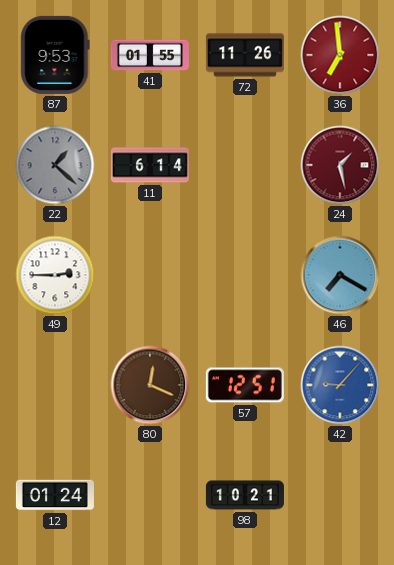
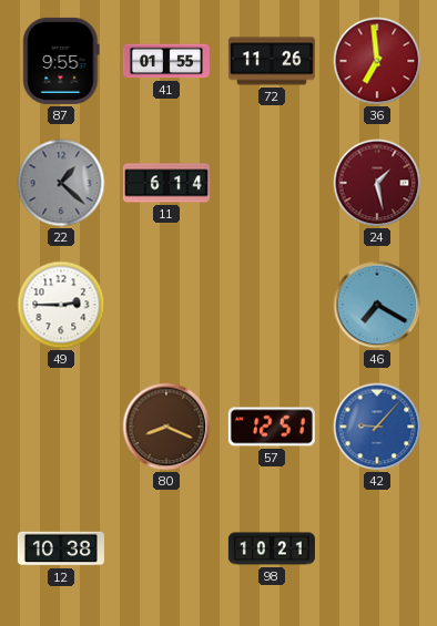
87: 9:53 -> 9:55 (61, 61)
80: 12:19 -> 8:19 (166, 427)
12: 01:24 -> 10:38 (61, 548)
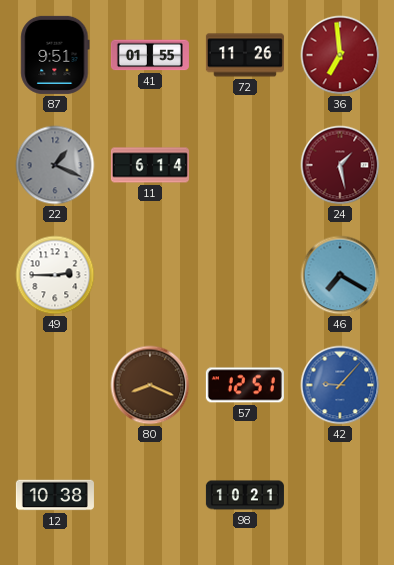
87: 9:55 -> 9:51 (55, 55)
22: 1:22 -> 1:19 (55, 165)
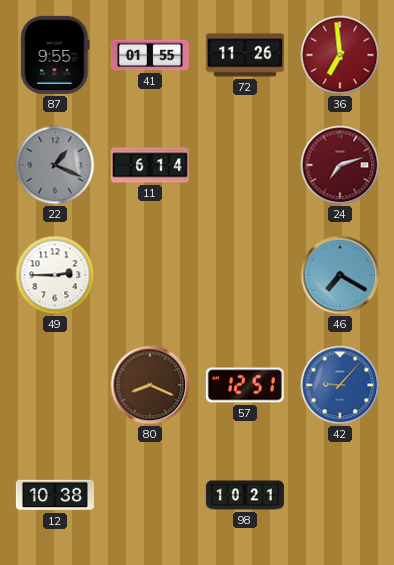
87: 9:51 -> 9:55 (55, 55)
24: 1:28 -> 7:12 (340, 165)
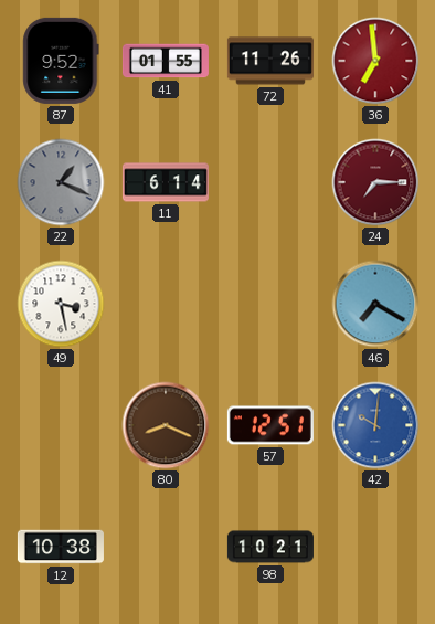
87: 9:55 -> 9:52 (61, 61)
24: 7:12 -> 7:15 (375, 182)
49: 2:45 -> 3:28 (61, 304)
42: 9:07 -> 10:01 (375, 425)
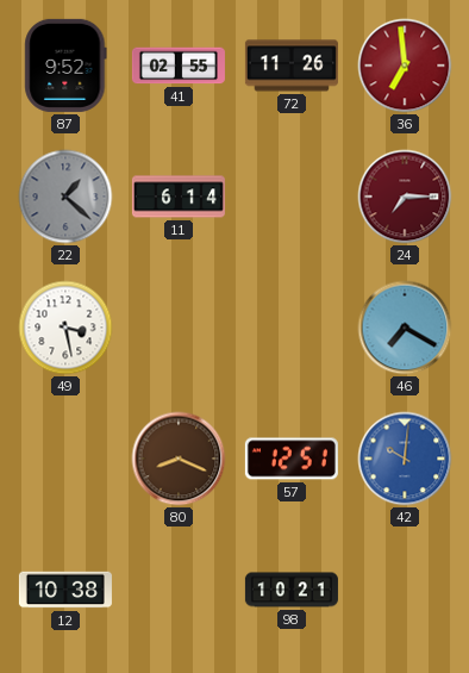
41: 01:55 -> 02:55 (179, 66)
22: 1:19 -> 1:22 (65, 197)
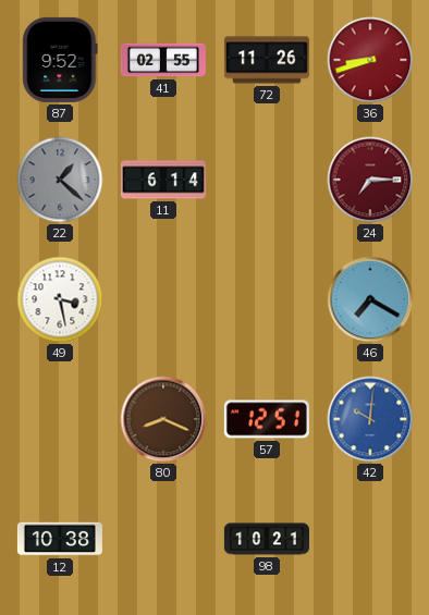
36: 6:59 -> 8:42 (370, 60)
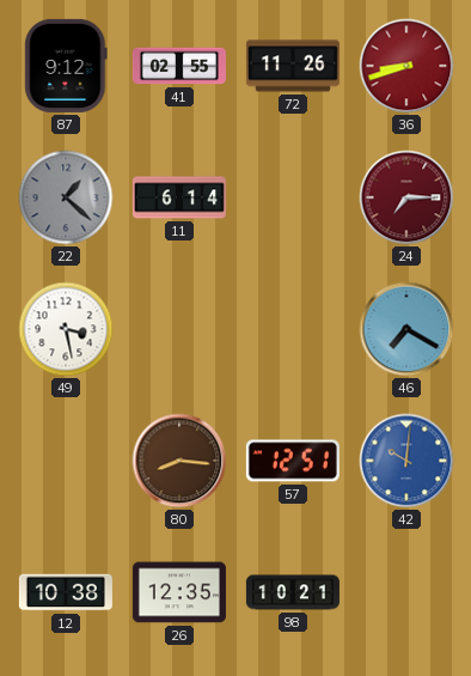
87: 9:52 -> 9:12 (66, 66)
80: 8:19 -> 8:16 (179, 461)
26: none -> 12:35 (179, 592)
